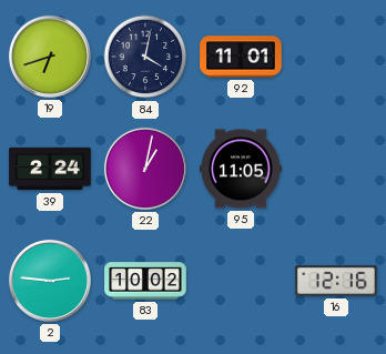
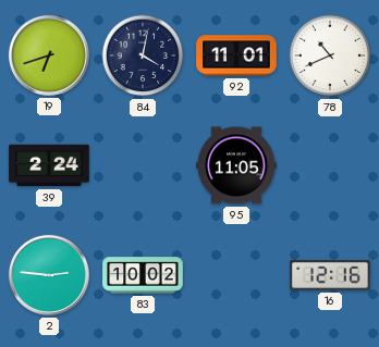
78: none -> 10:41 (330, 55)
22: 1:02 -> none (145, 169)
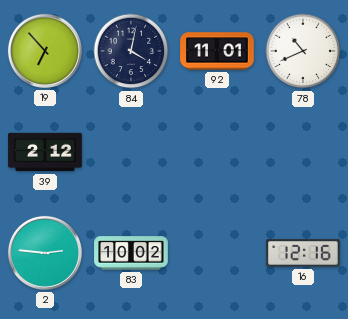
19: 6:42 -> 6:53 (45, 51)
39: 2:24 -> 2:12 (45, 152)
95: 11:05 -> none (236, 165)
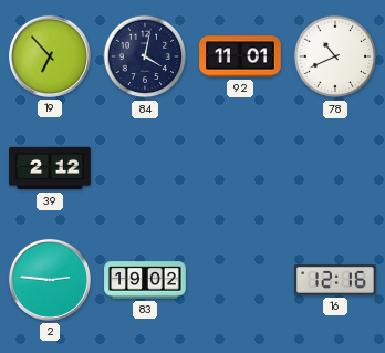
83: 10:02 -> 19:02 (145, 280)
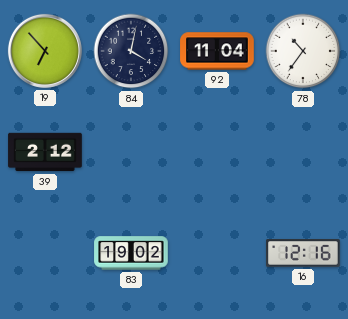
92: 11:01 -> 11:04 (217, 51)
78: 10:41 -> 10:36 (303, 51)
2: 2:46 -> none (50, 280)
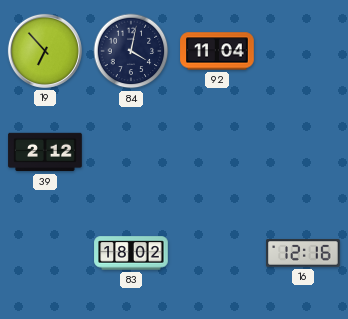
78: 10:36 -> none (303, 51)
83: 19:02 -> 18:02 (131, 253)
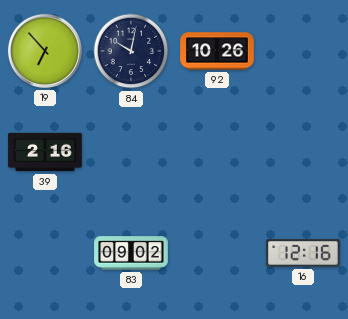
84: 4:02 -> 10:02 (131, 51)
92: 11:04 -> 10:26 (217, 51)
39: 2:12 -> 2:16 (45, 152)
83: 18:02 -> 09:02 (131, 253)
